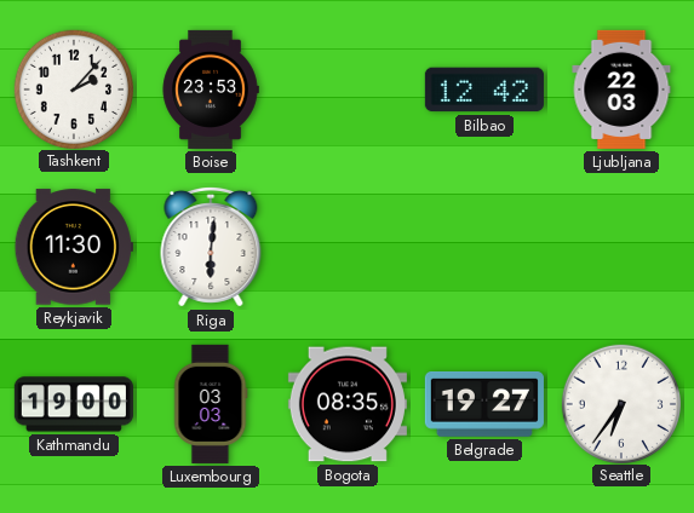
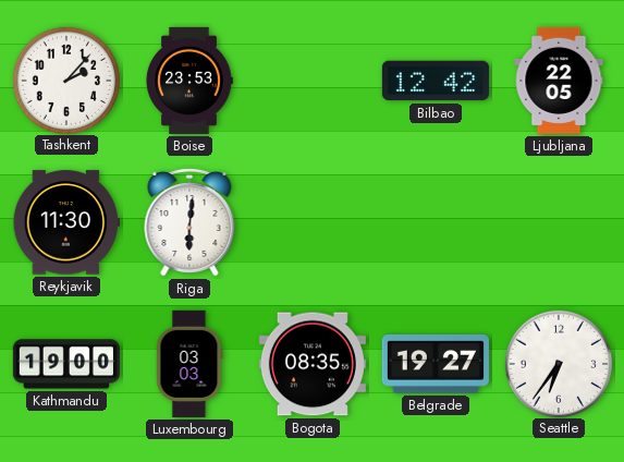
Ljubljana: 22:03 -> 22:05 (559, 81)
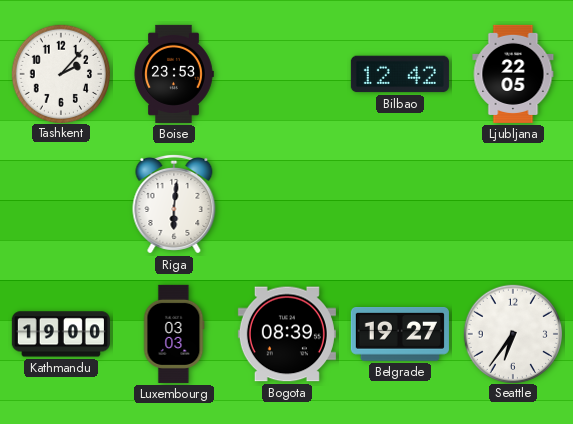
Reykjavik: 11:30 -> none (66, 222)
Bogota: 08:35 -> 08:39 (287, 334)
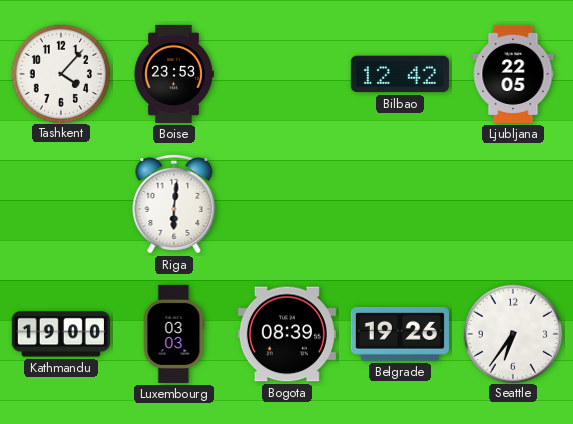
Tashkent: 2:07 -> 4:07 (60, 73)
Belgrade: 19:27 -> 19:26 (400, 335)
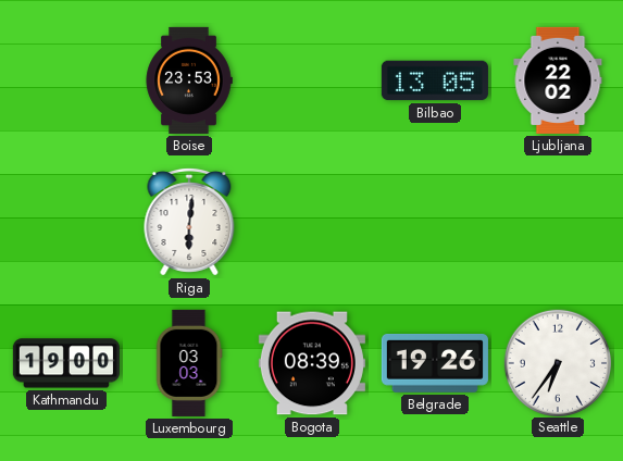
Tashkent: 4:07 -> none (60, 73)
Bilbao: 12:42 -> 13:05 (435, 80)
Ljubljana: 22:05 -> 22:02 (558, 80)
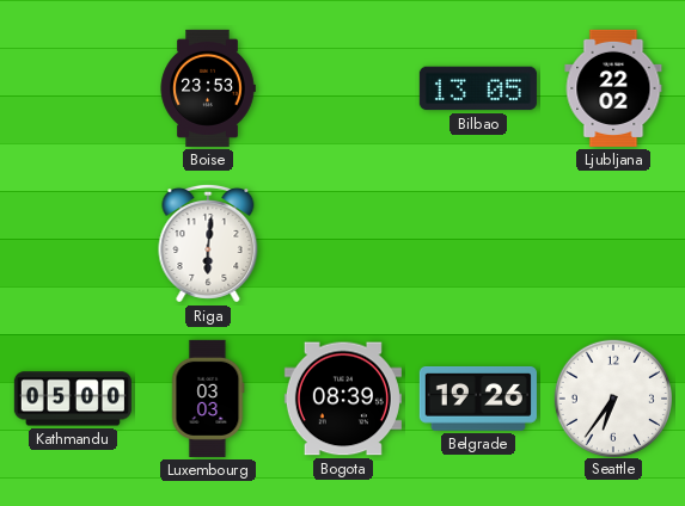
Kathmandu: 19:00 -> 05:00 (73, 399)
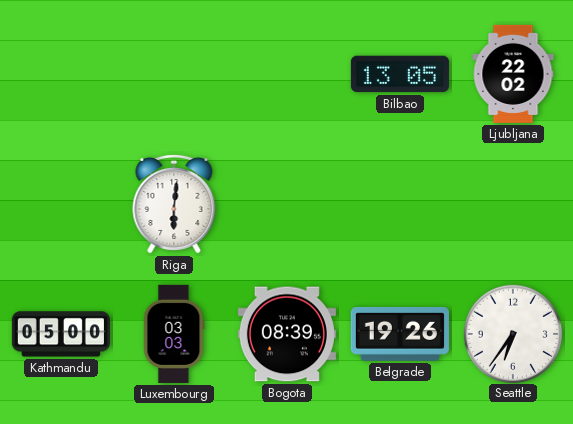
Boise: 23:53 -> none (208, 88)
